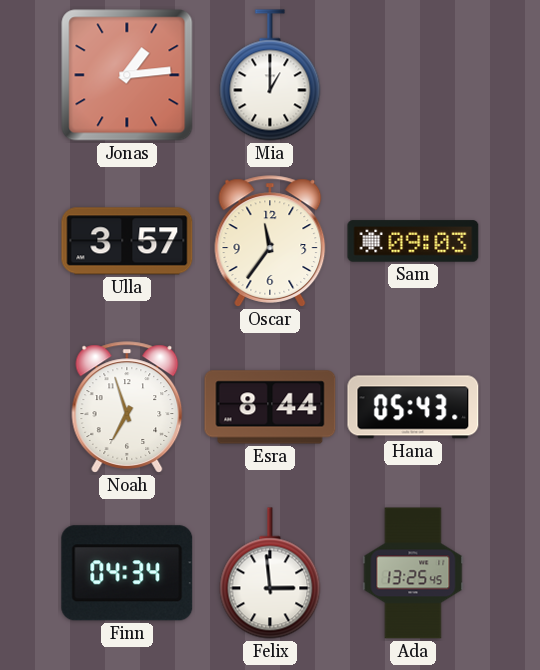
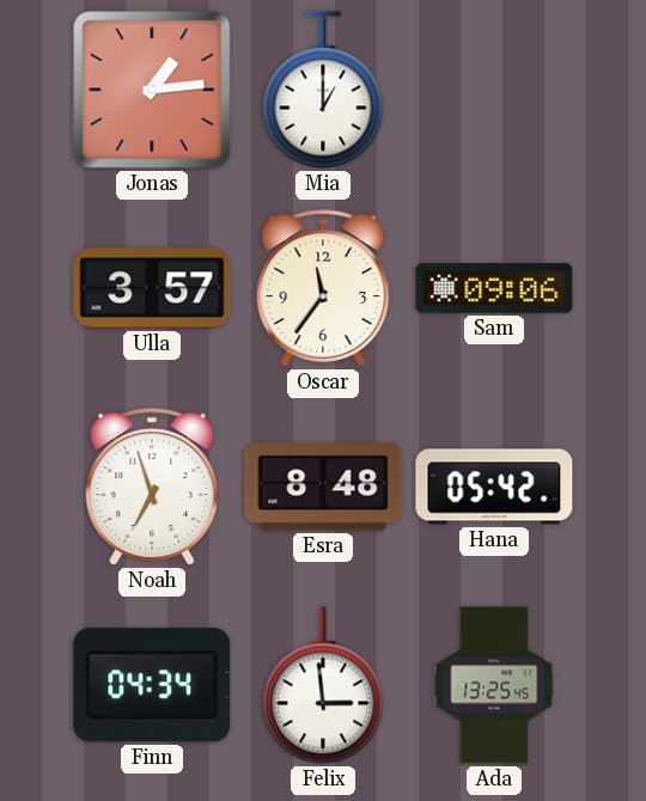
Sam: 09:03 -> 09:06 (494, 288)
Esra: 8:44 -> 8:48 (323, 487)
Hana: 05:43 -> 05:42 (494, 487)
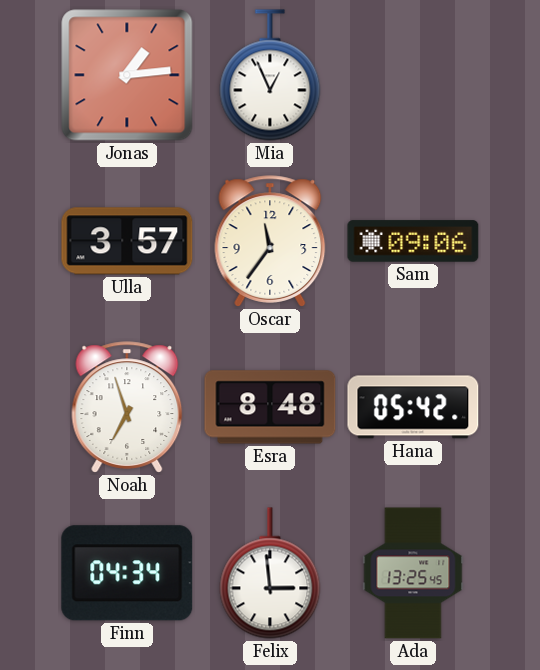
Mia: 1:00 -> 12:56 (270, 75)
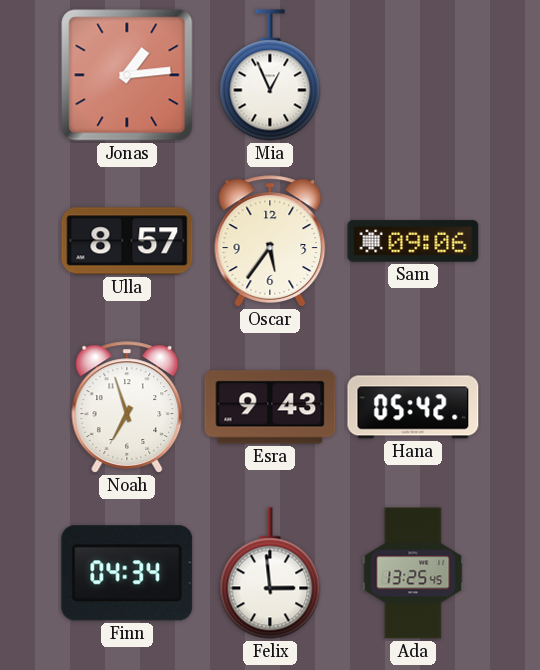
Ulla: 3:57 -> 8:57 (127, 241)
Oscar: 11:36 -> 5:36 (270, 241)
Esra: 8:48 -> 9:43 (270, 407)
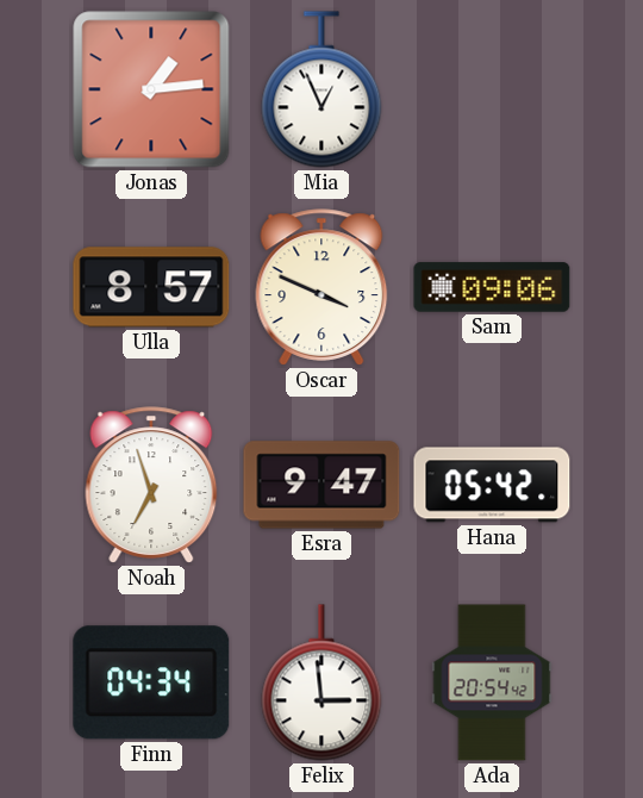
Oscar: 5:36 -> 3:49 (321, 287)
Esra: 9:43 -> 9:47 (321, 485)
Ada: 13:25 -> 20:54 (492, 682)
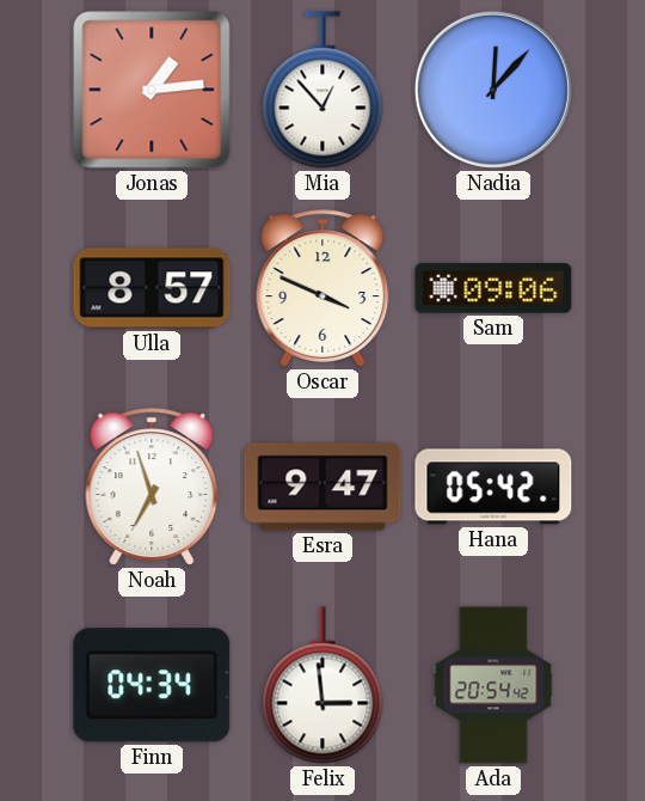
Mia: 12:56 -> 12:53 (322, 90)
Nadia: none -> 12:07 (493, 90)
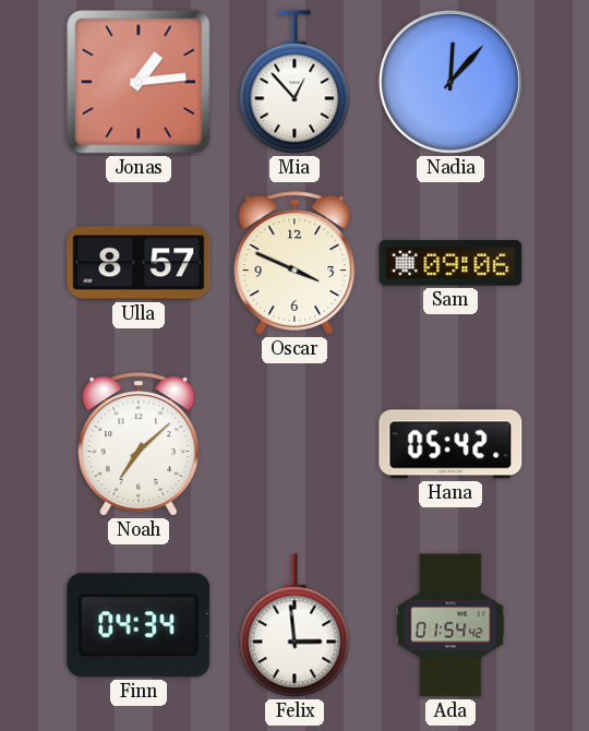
Noah: 6:57 -> 7:08 (139, 444)
Esra: 9:47 -> none (322, 487)
Ada: 20:54 -> 01:54 (450, 625)
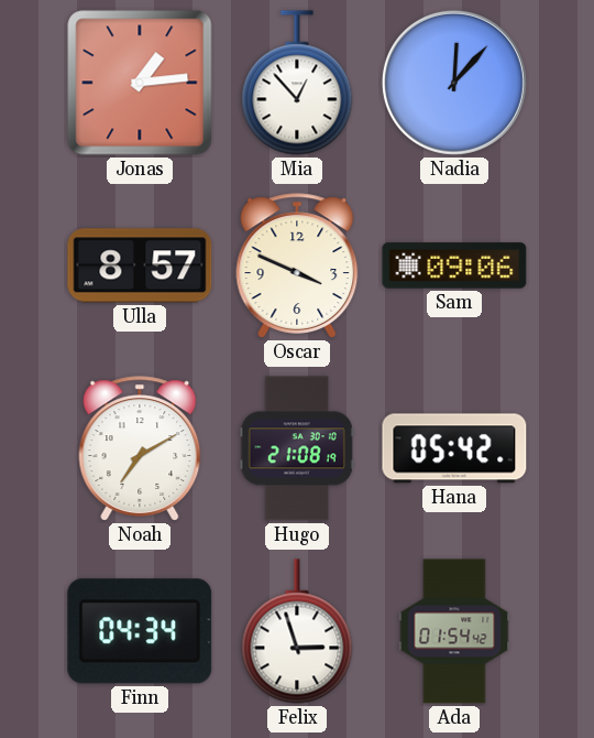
Noah: 7:08 -> 7:10 (140, 448)
Hugo: none -> 21:08 (297, 448)
Felix: 2:59 -> 2:57 (297, 631)
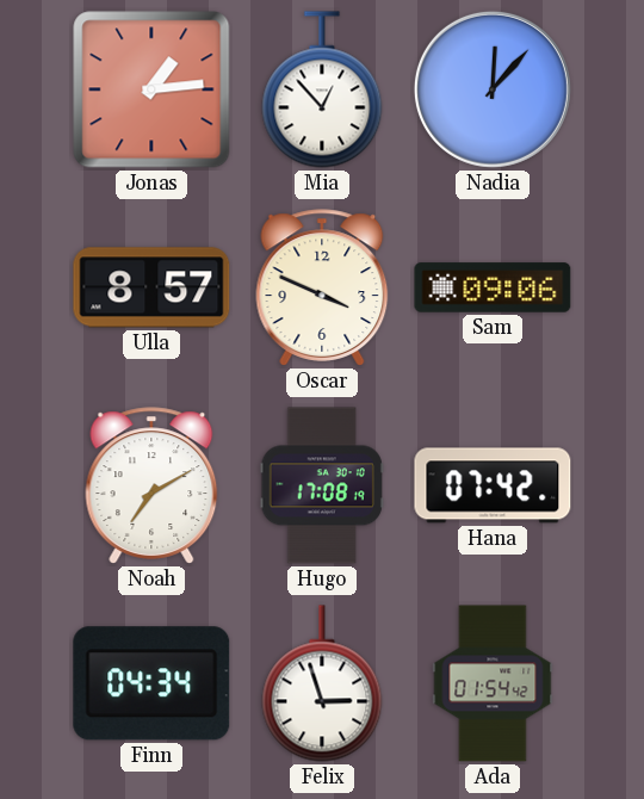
Hugo: 21:08 -> 17:08 (322, 485)
Hana: 05:42 -> 07:42 (493, 485)
